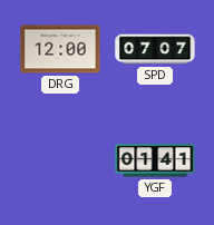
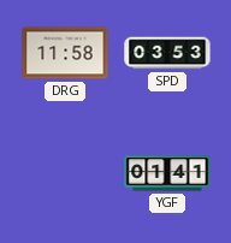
DRG: 12:00 -> 11:58 (65, 53)
SPD: 07:07 -> 03:53 (167, 53)
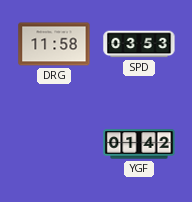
YGF: 01:41 -> 01:42 (139, 144)
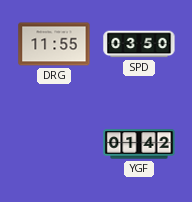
DRG: 11:58 -> 11:55 (54, 44)
SPD: 03:53 -> 03:50 (139, 44)
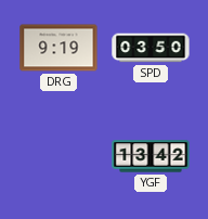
DRG: 11:55 -> 9:19 (58, 48)
YGF: 01:42 -> 13:42 (151, 156)
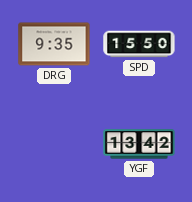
DRG: 9:19 -> 9:35 (54, 44)
SPD: 03:50 -> 15:50 (139, 44)
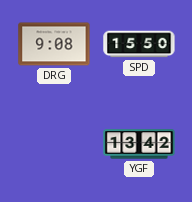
DRG: 9:35 -> 9:08 (54, 44)
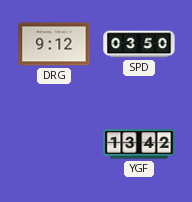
DRG: 9:08 -> 9:12 (54, 44)
SPD: 15:50 -> 03:50 (139, 44)
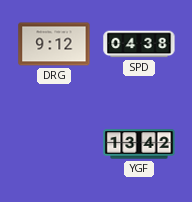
SPD: 03:50 -> 04:38 (139, 44)
